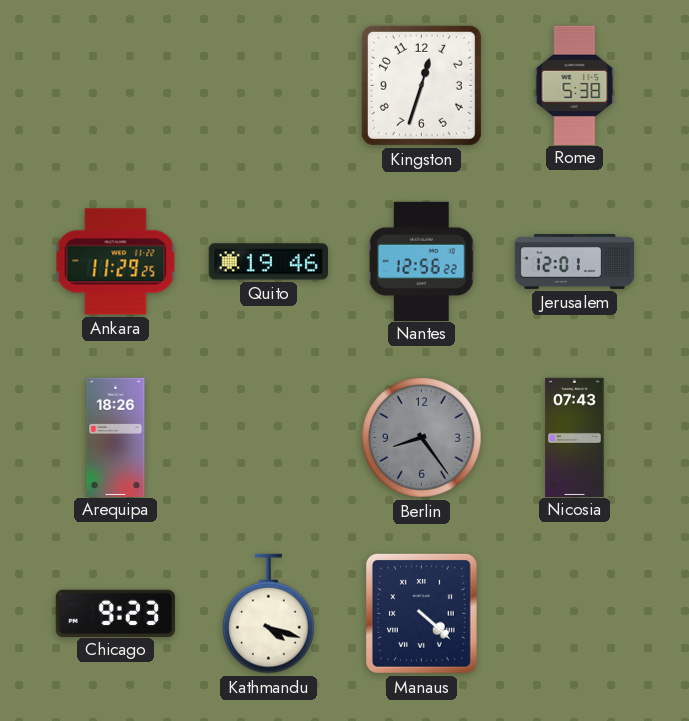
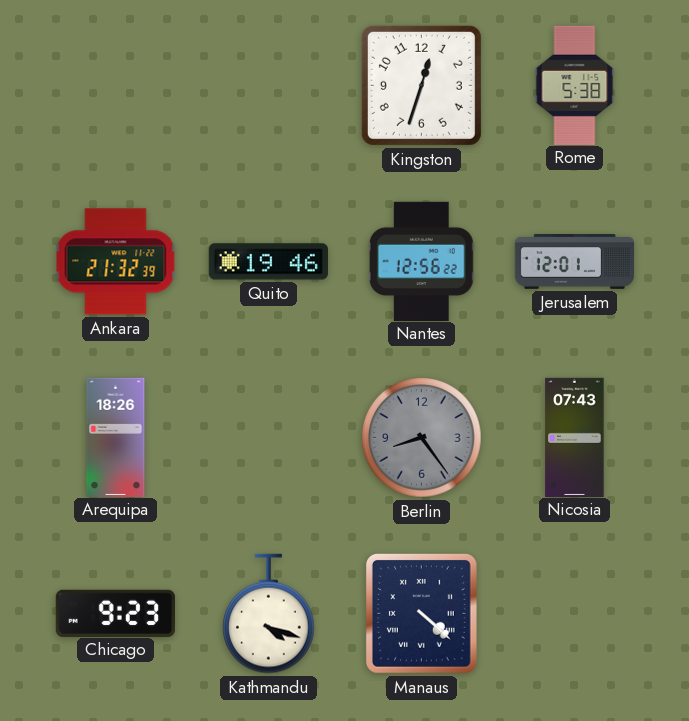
Ankara: 11:29 -> 21:32 (116, 262)
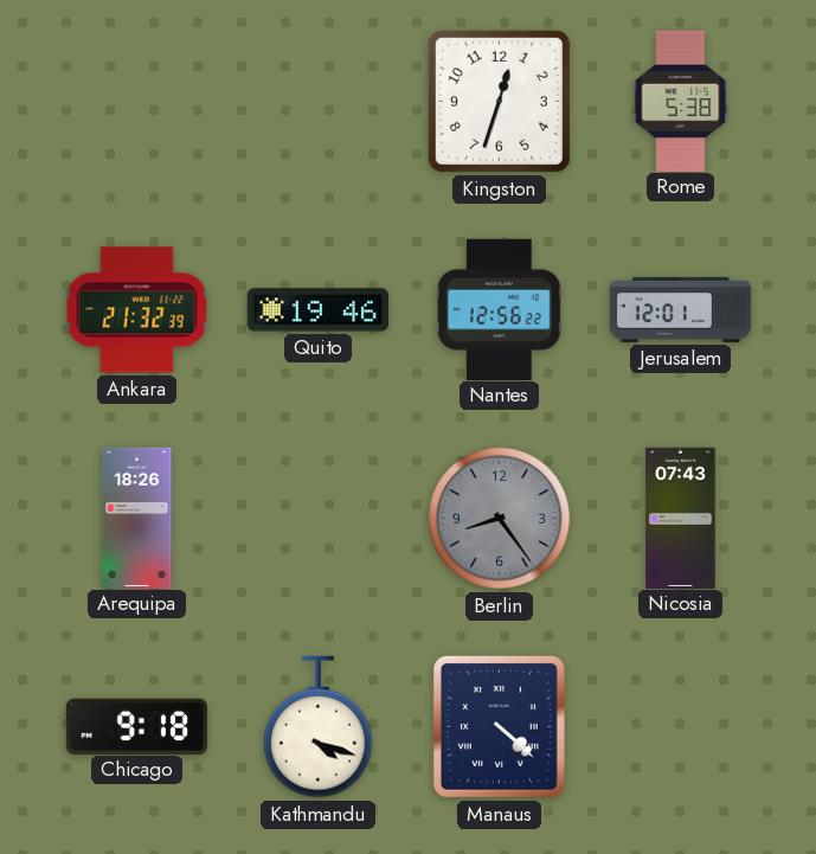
Chicago: 9:23 -> 9:18 (136, 726)
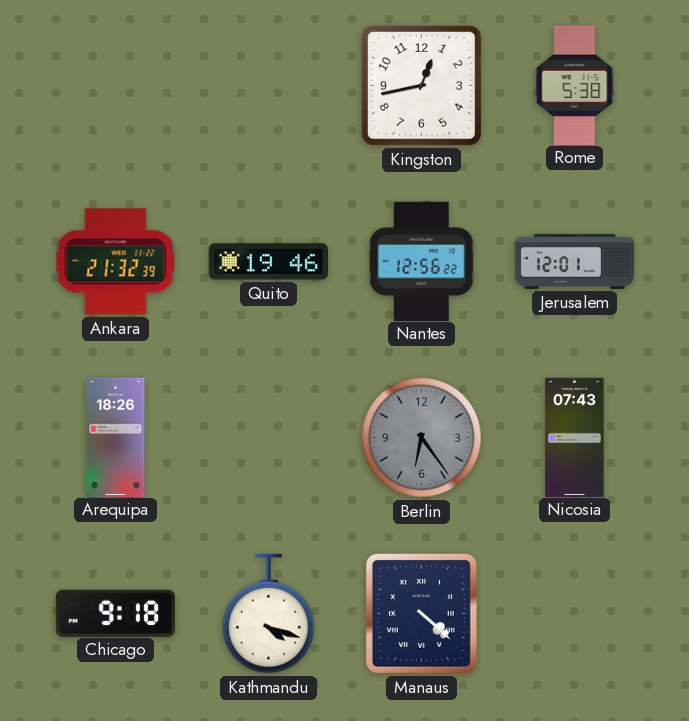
Kingston: 12:33 -> 12:43 (421, 85)
Berlin: 8:24 -> 6:24 (422, 438)
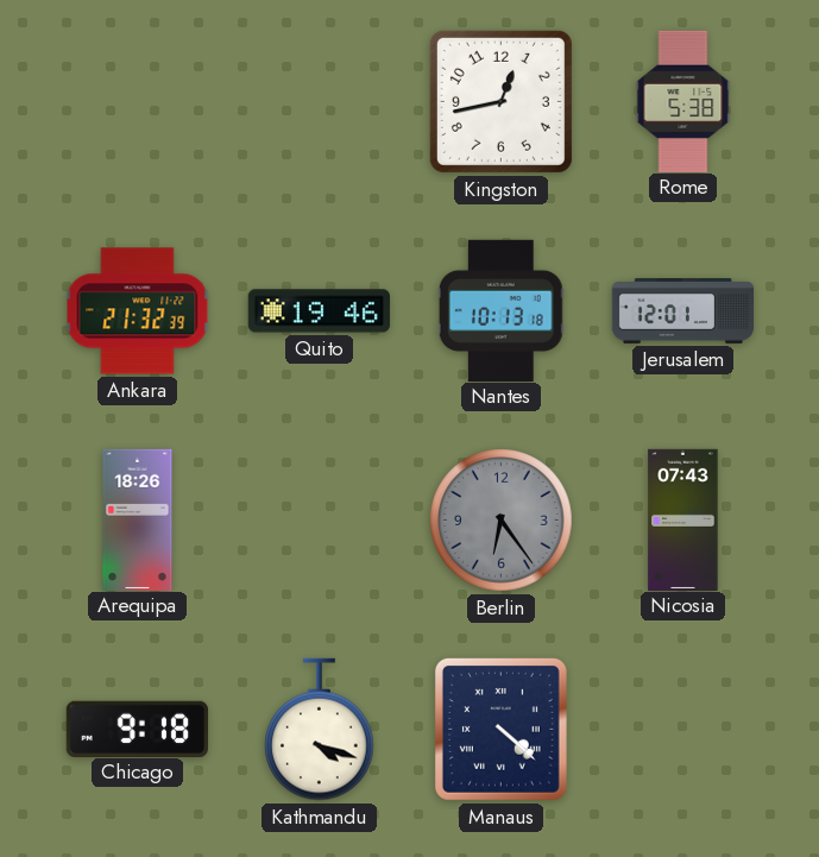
Nantes: 12:56 -> 10:13 (500, 310)
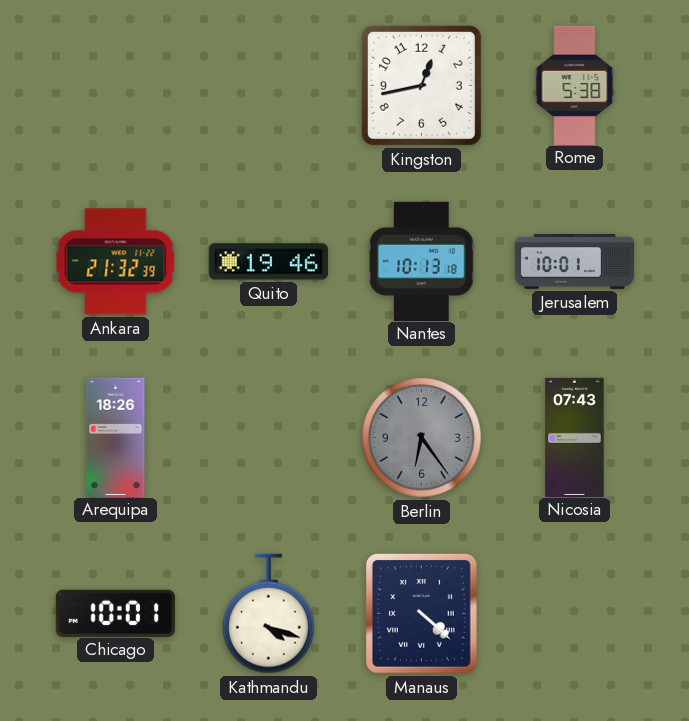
Jerusalem: 12:01 -> 10:01 (575, 262)
Chicago: 9:18 -> 10:01 (115, 613)
